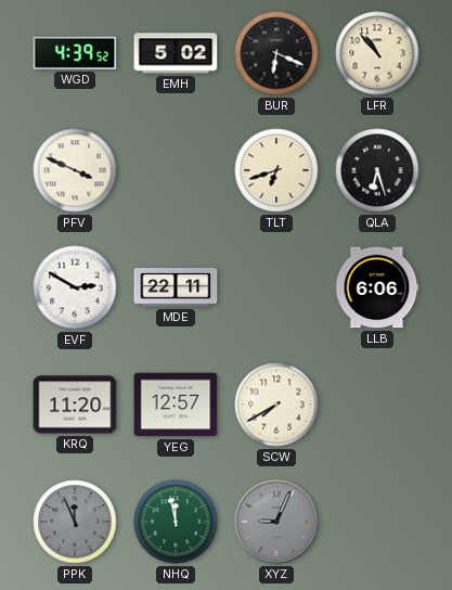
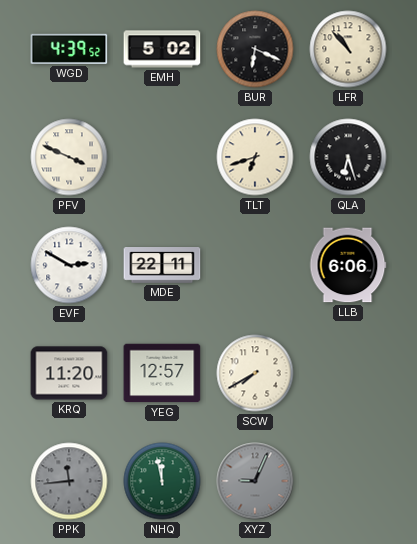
PPK: 11:56 -> 11:44 (69, 481)
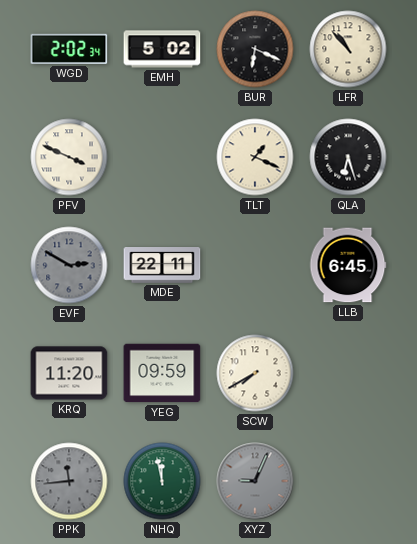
WGD: 4:39 -> 2:02 (69, 49)
TLT: 6:42 -> 1:19 (255, 157)
EVF dial: white -> grey (69, 265)
LLB: 6:06 -> 6:45 (348, 265)
YEG: 12:57 -> 09:59 (162, 373)
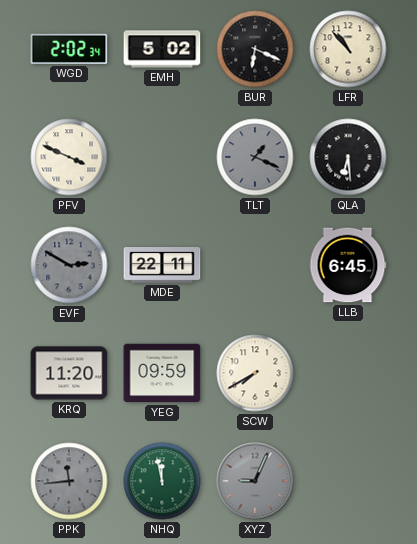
TLT dial: cream -> grey (255, 157)
QLA: 6:27 -> 6:29 (348, 157)
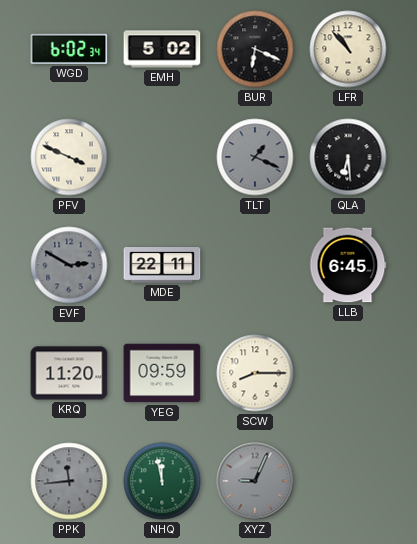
WGD: 2:02 -> 6:02 (69, 49)
SCW: 7:40 -> 8:15 (255, 373)
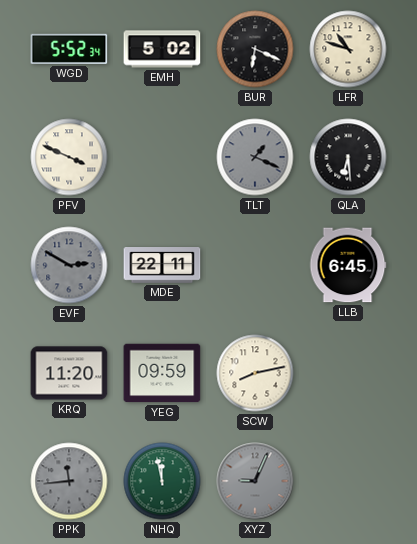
WGD: 6:02 -> 5:52 (69, 49)
LFR: 10:53 -> 10:48 (348, 49)
SCW: 8:15 -> 8:13 (255, 373)
